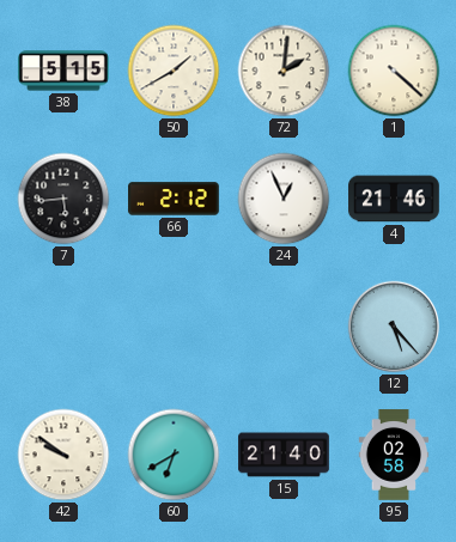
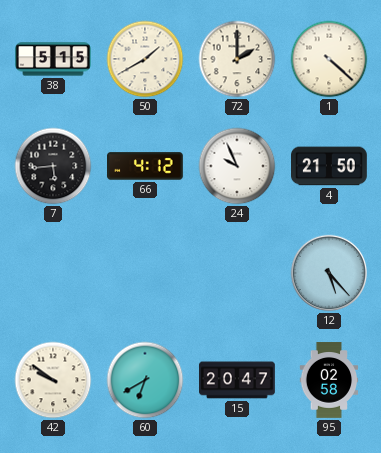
72: 2:01 -> 2:00 (237, 59)
66: 2:12 -> 4:12 (146, 166)
24: 12:56 -> 9:56 (237, 166)
4: 21:46 -> 21:50 (330, 166)
15: 21:40 -> 20:47 (237, 380)
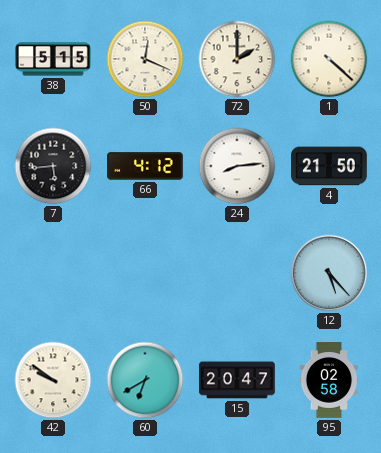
50: 1:40 -> 12:19 (145, 59)
24: 9:56 -> 8:14 (237, 166)
